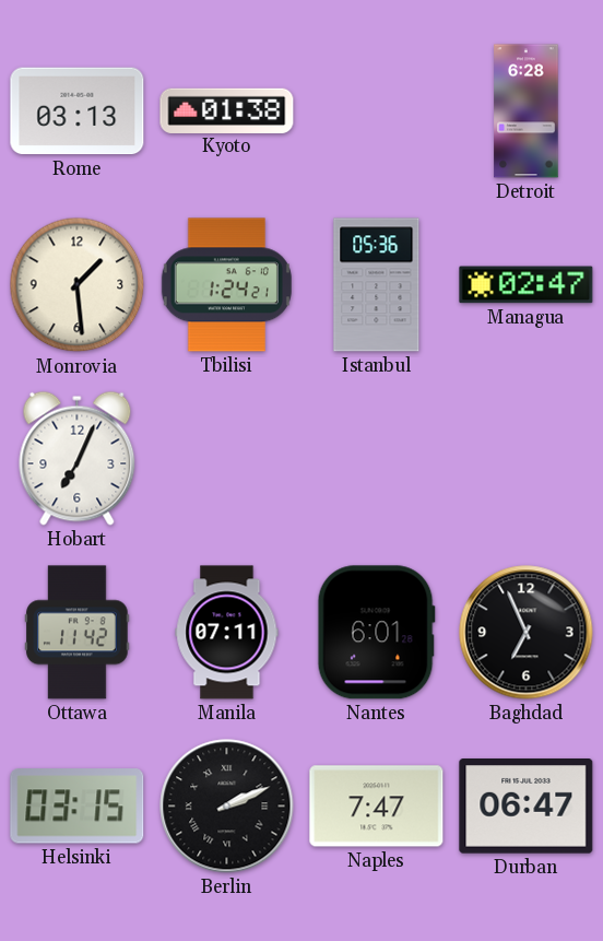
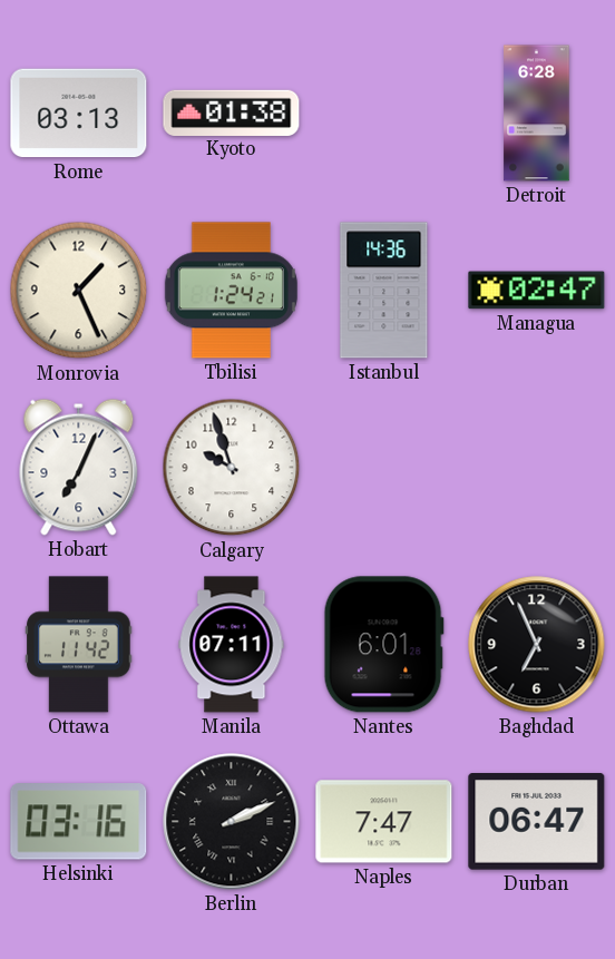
Monrovia: 1:29 -> 1:26 (79, 291)
Istanbul: 05:36 -> 14:36 (384, 291)
Calgary: none -> 9:57 (232, 468)
Helsinki: 03:15 -> 03:16 (79, 822)
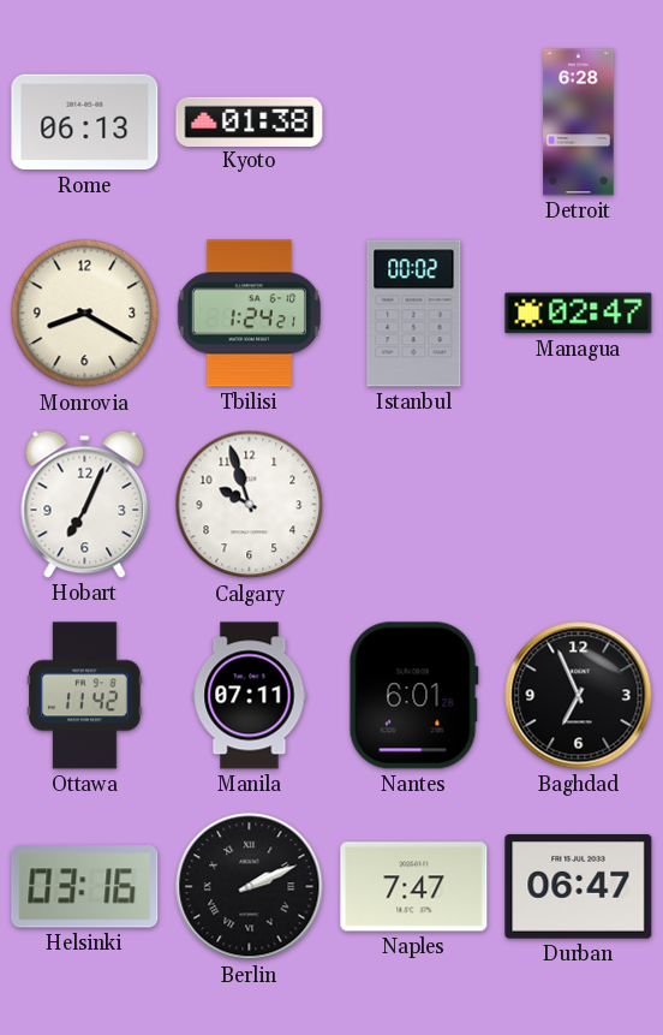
Rome: 03:13 -> 06:13 (85, 123)
Monrovia: 1:26 -> 8:20 (85, 314)
Istanbul: 14:36 -> 00:02 (414, 314)
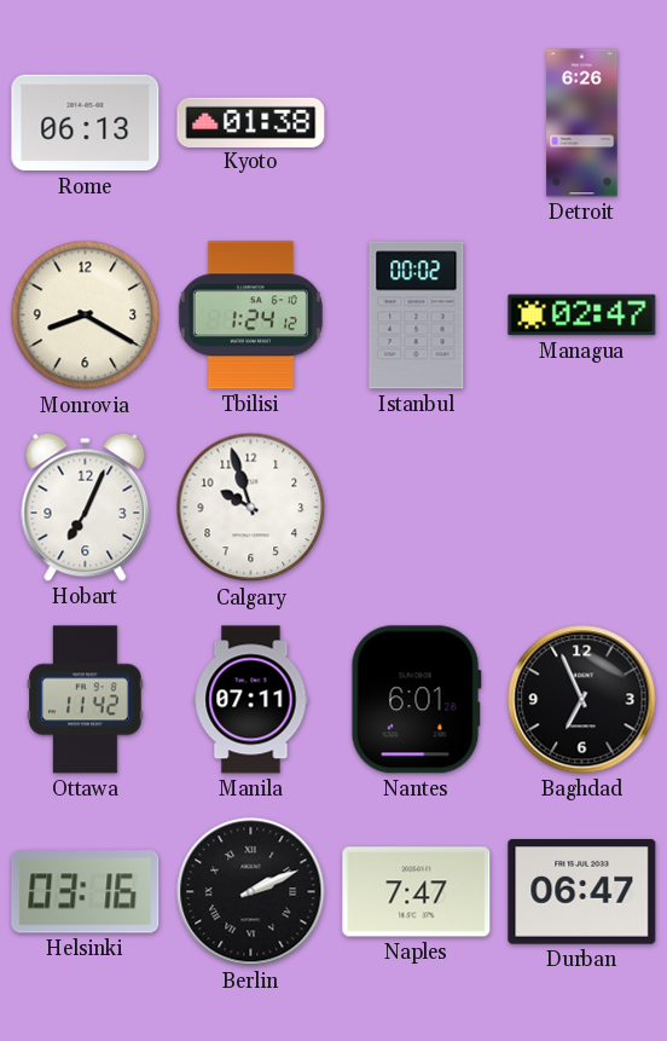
Detroit: 6:28 -> 6:26 (582, 123)
Tbilisi: 1:24:21 -> 1:24:12 (250, 316)
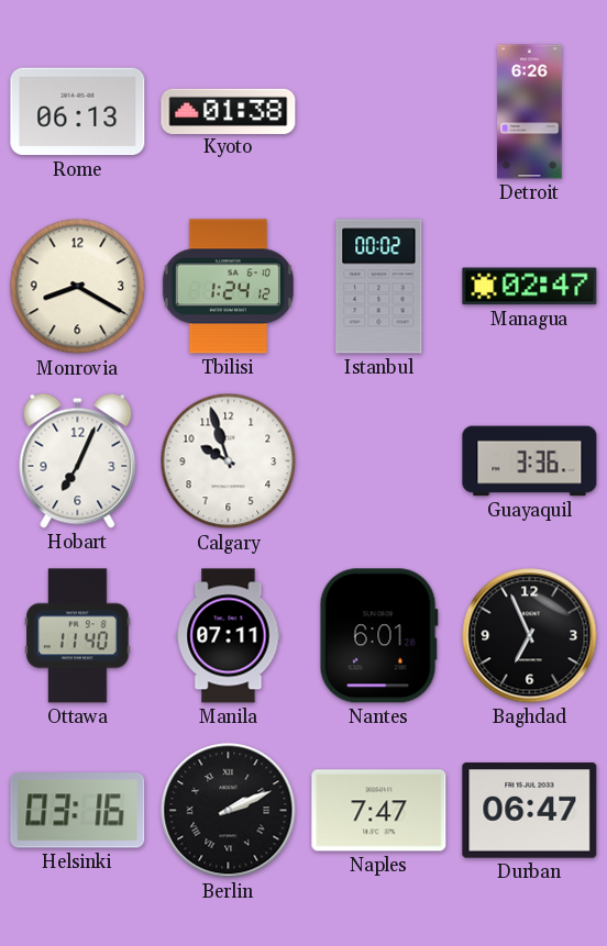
Guayaquil: none -> 3:36 (530, 461)
Ottawa: 11:42 -> 11:40 (78, 636)
